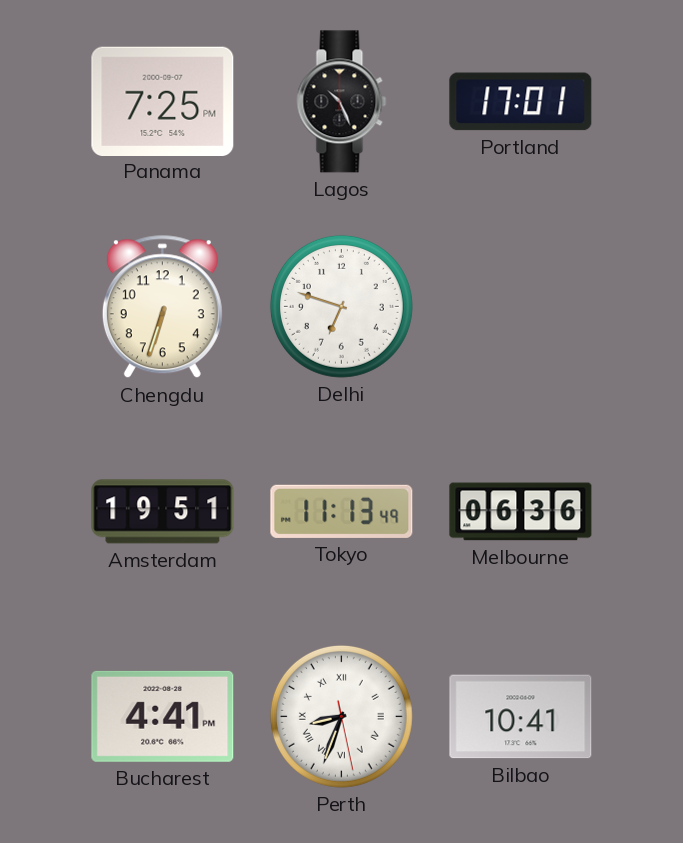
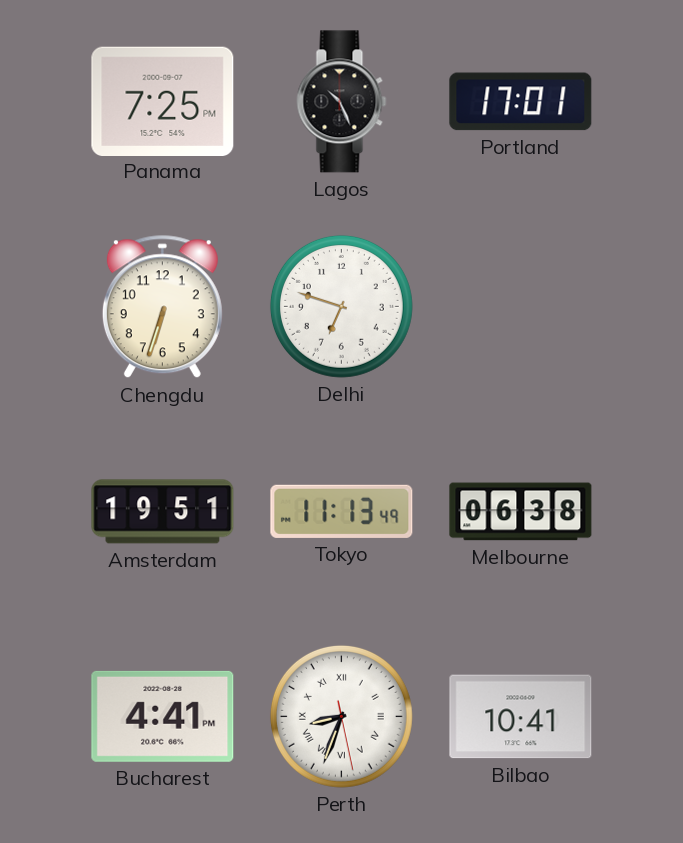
Melbourne: 06:36 -> 06:38 (521, 512)
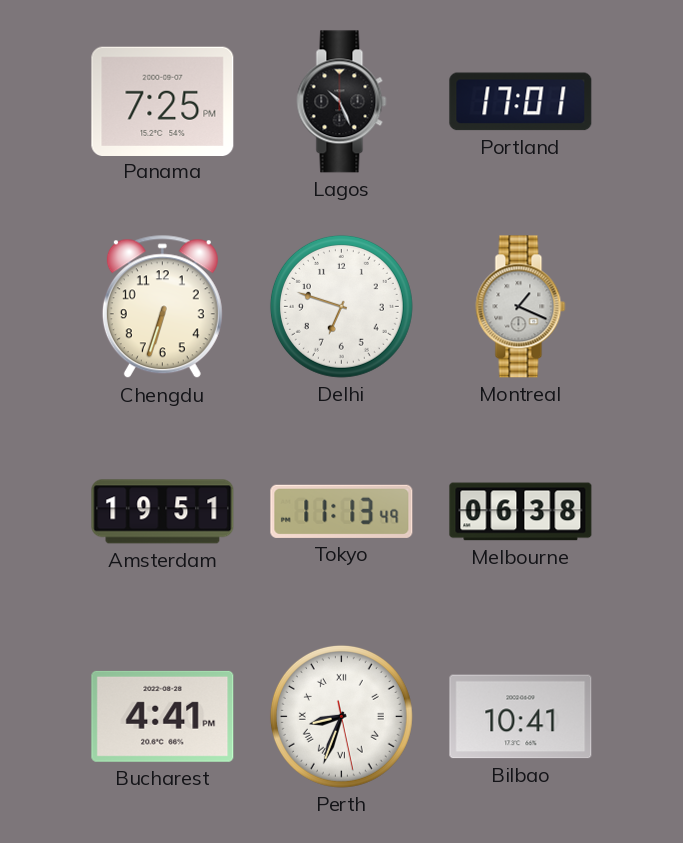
Montreal: none -> 1:19 (521, 307)
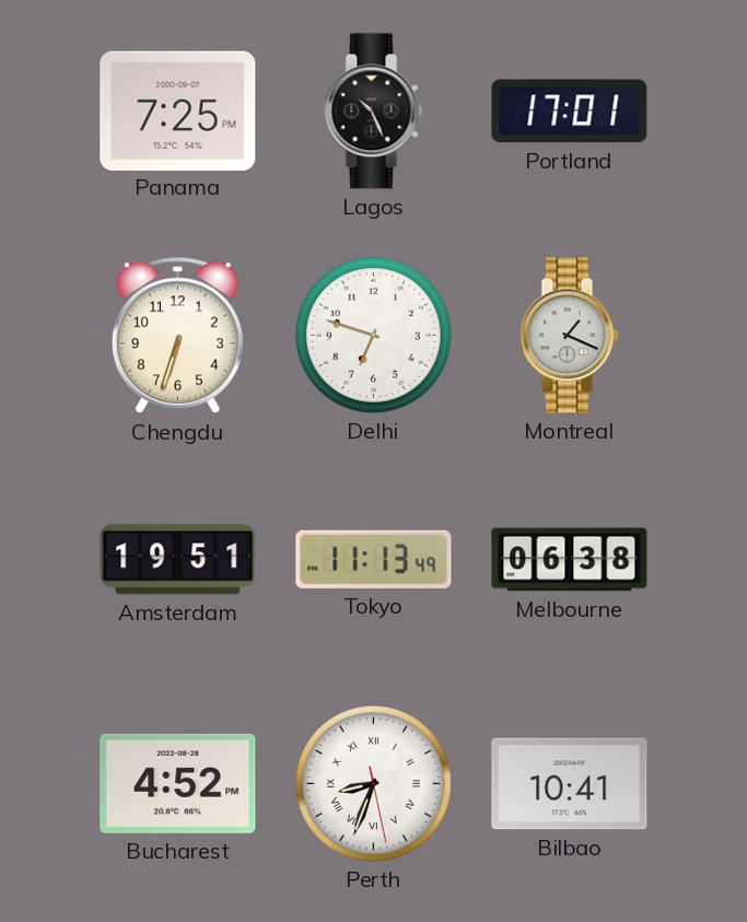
Bucharest: 4:41 -> 4:52 (178, 783)
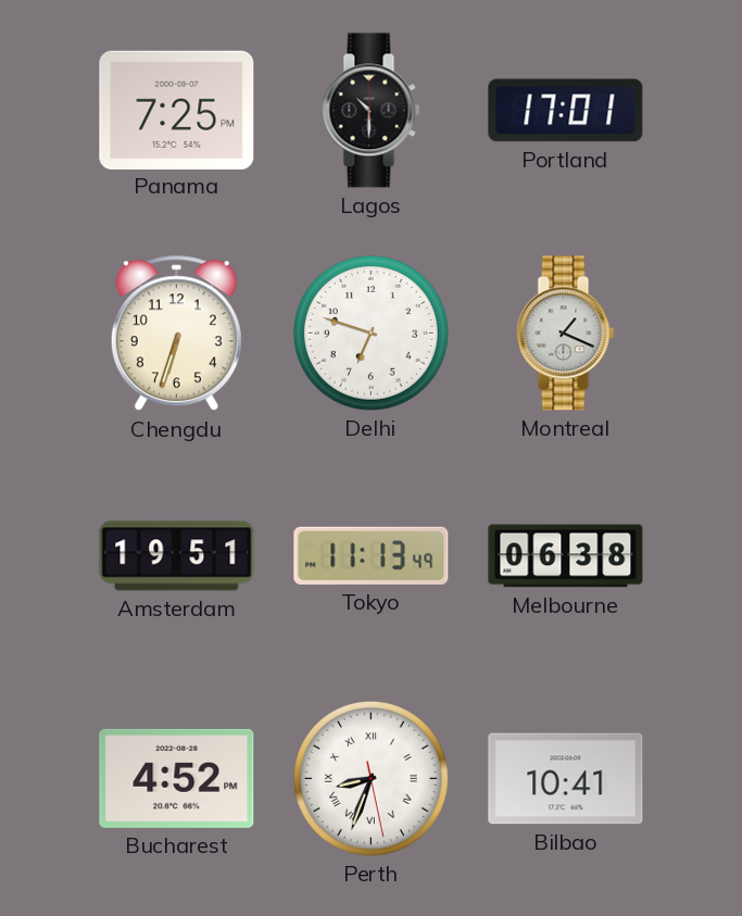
Lagos: 10:26 -> 10:30 (372, 111)
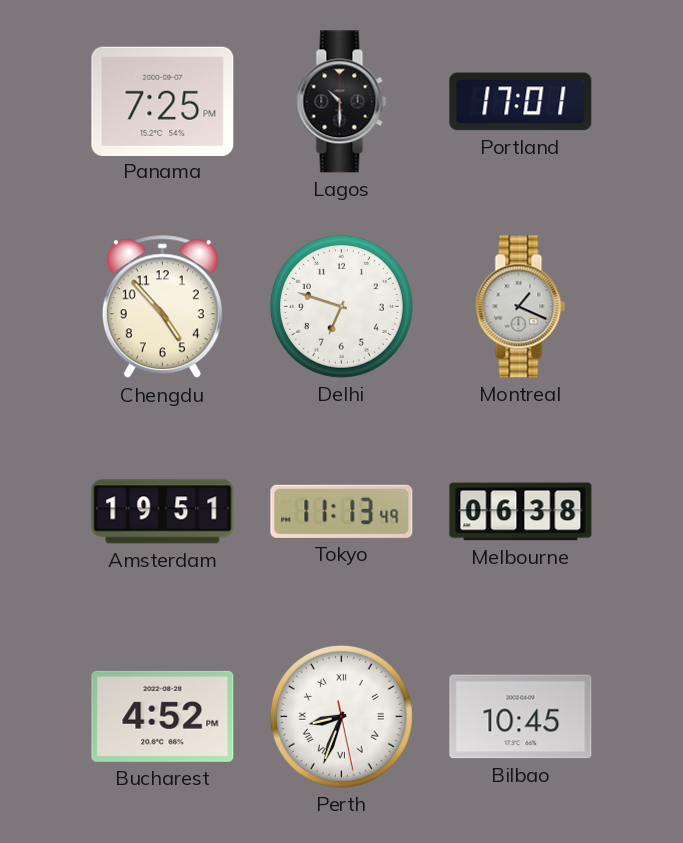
Chengdu: 6:33 -> 4:53 (162, 307)
Bilbao: 10:41 -> 10:45 (521, 717)
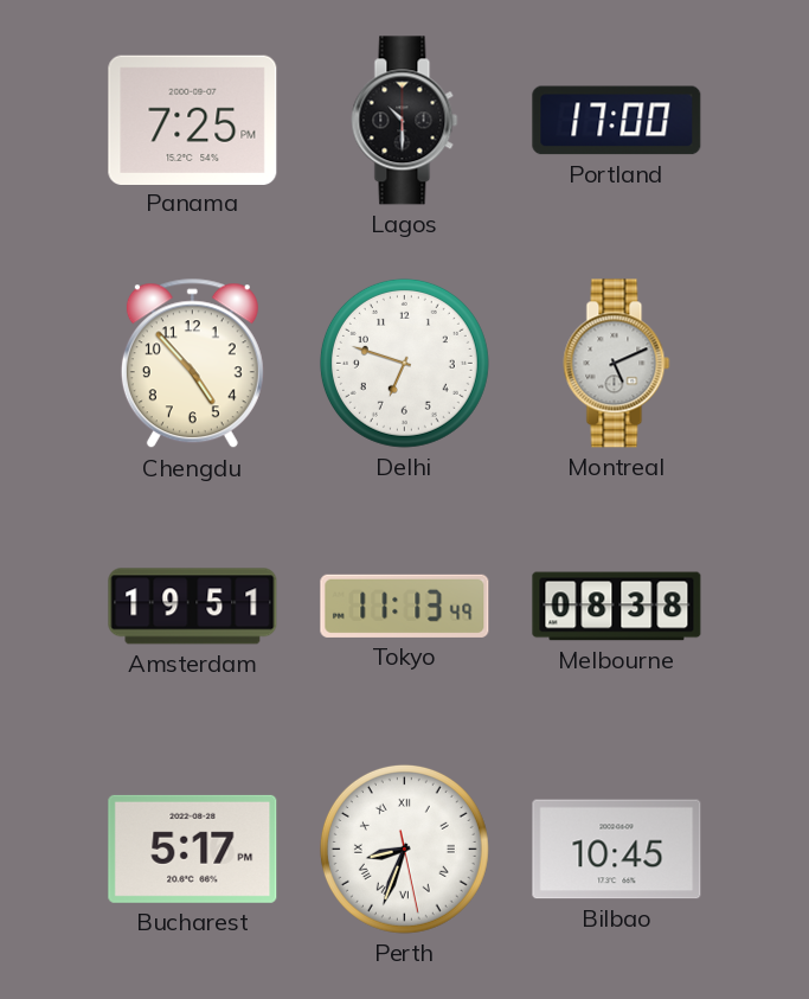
Portland: 17:01 -> 17:00 (617, 121)
Montreal: 1:19 -> 5:11 (617, 364)
Melbourne: 06:38 -> 08:38 (617, 607)
Bucharest: 4:52 -> 5:17 (193, 848)
